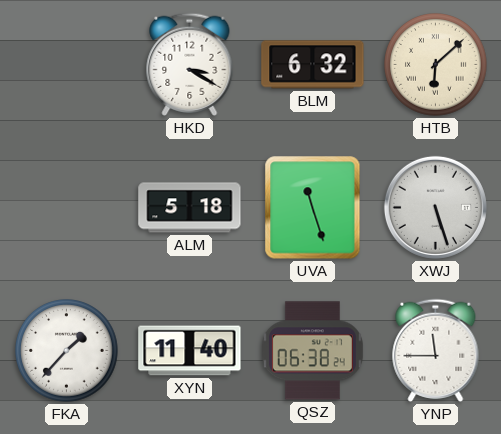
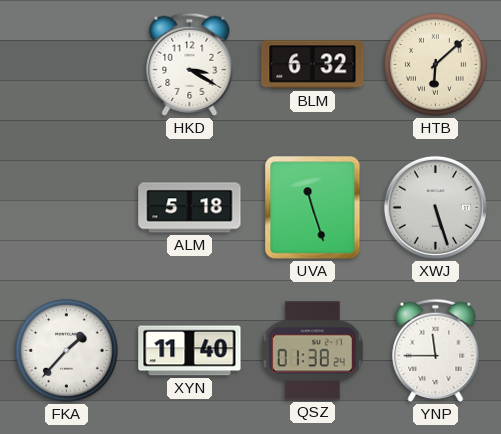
QSZ: 06:38 -> 01:38 (312, 351)
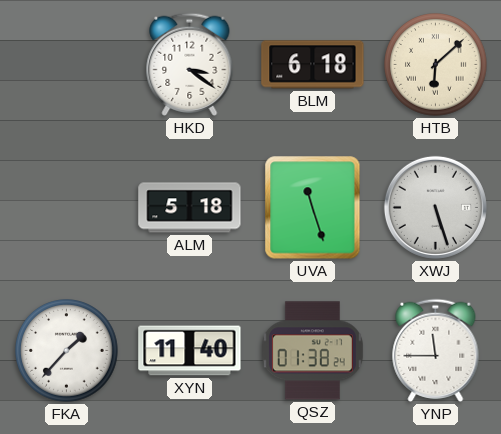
HKD: 3:20 -> 3:21 (190, 64)
BLM: 6:32 -> 6:18 (313, 65)
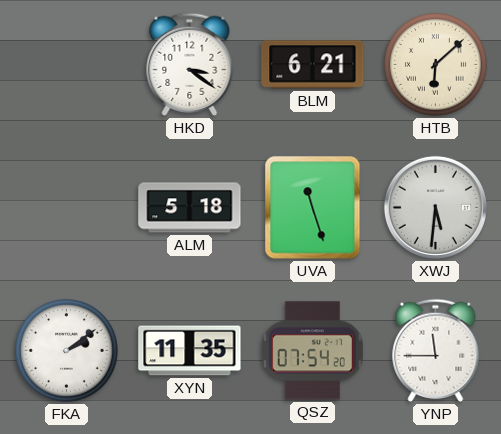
BLM: 6:18 -> 6:21 (313, 65)
XWJ: 5:27 -> 5:31 (435, 207)
FKA: 1:37 -> 2:09 (67, 351)
XYN: 11:40 -> 11:35 (190, 351)
QSZ: 01:38 -> 07:54 (312, 351)
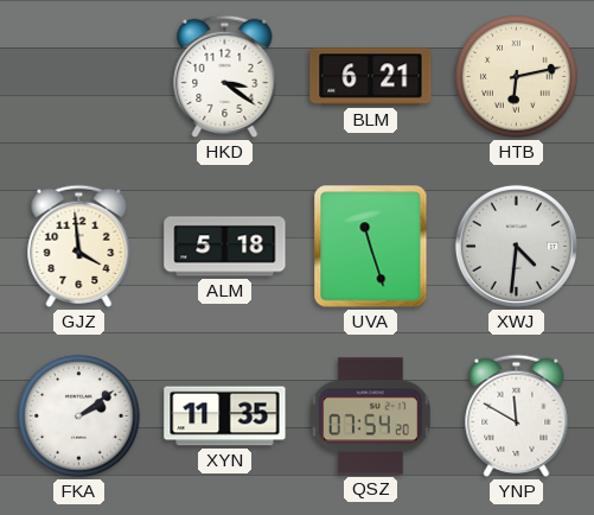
HTB: 6:08 -> 6:13 (517, 77)
GJZ: none -> 3:59 (79, 246)
XWJ: 5:31 -> 4:31 (516, 246)
YNP: 11:45 -> 11:50 (517, 415)
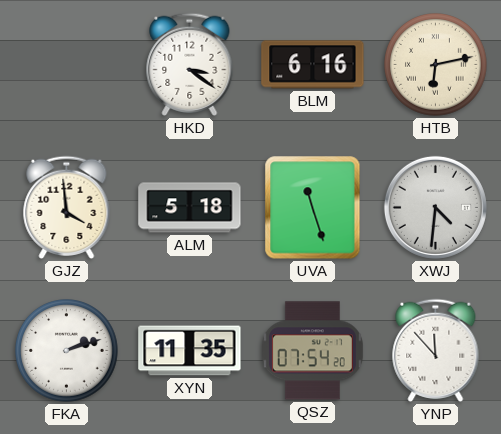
BLM: 6:21 -> 6:16 (313, 65)
FKA: 2:09 -> 2:12 (67, 351)
YNP: 11:50 -> 11:53 (436, 350)
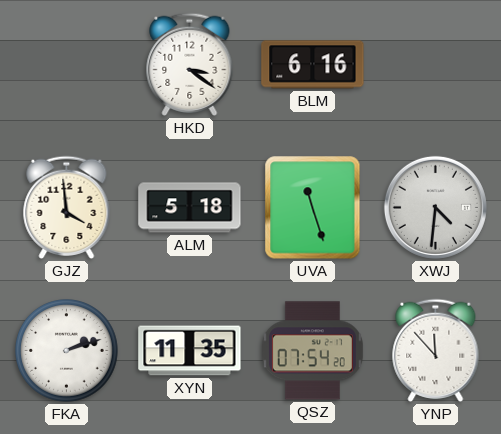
HTB: 6:13 -> none (436, 65)
